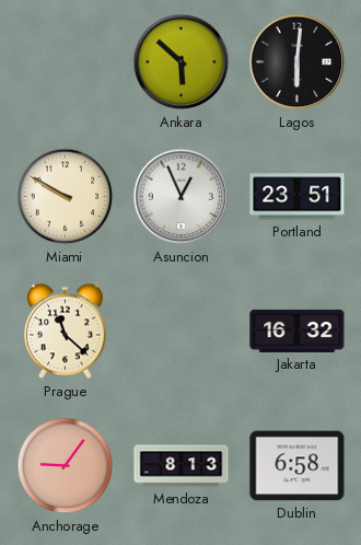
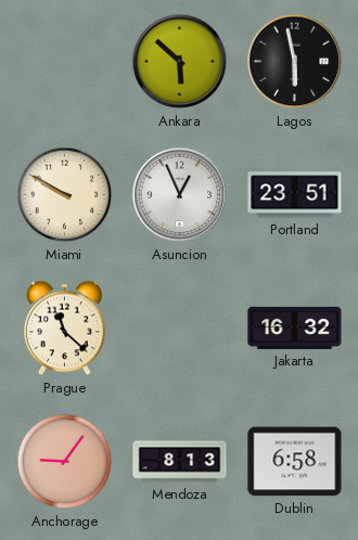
Lagos: 6:01 -> 5:58 (295, 62)
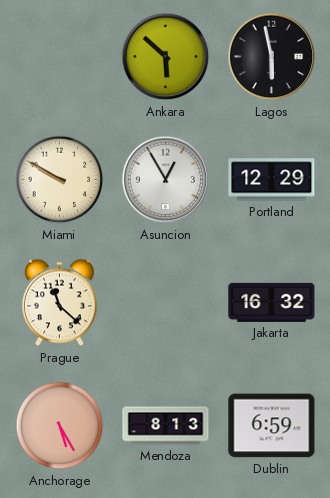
Asuncion: 12:56 -> 12:55 (166, 180)
Portland: 23:51 -> 12:29 (272, 180)
Anchorage: 9:06 -> 5:25 (60, 426)
Dublin: 6:58 -> 6:59 (272, 426)
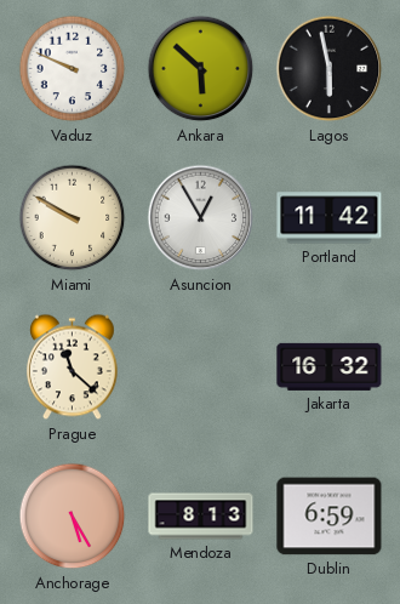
Vaduz: none -> 9:49 (73, 69)
Portland: 12:29 -> 11:42 (330, 218)
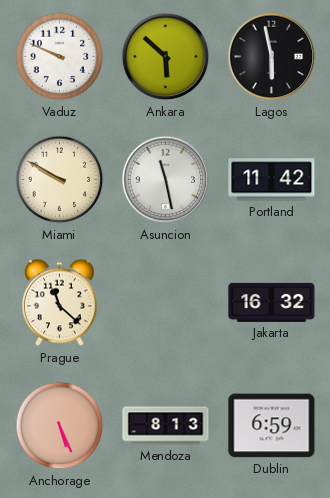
Asuncion: 12:55 -> 11:28 (166, 180)
Anchorage: 5:25 -> 5:26 (60, 426)
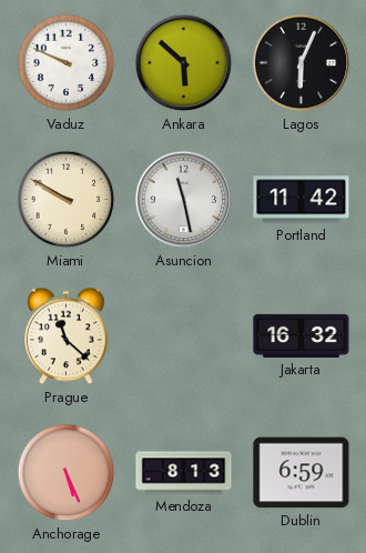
Lagos: 5:58 -> 6:04 (302, 63)
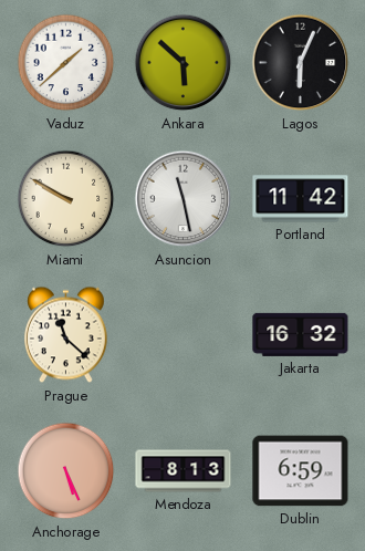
Vaduz: 9:49 -> 1:38 (66, 63)
